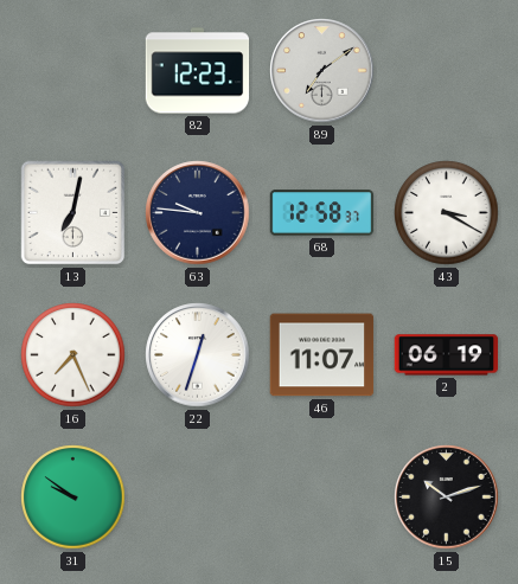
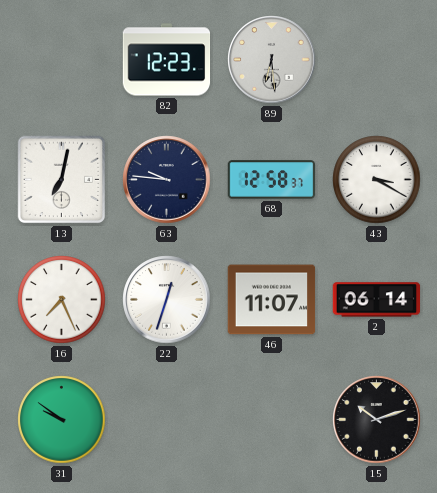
89: 7:09 -> 6:29 (272, 60)
2: 06:19 -> 06:14 (377, 300)
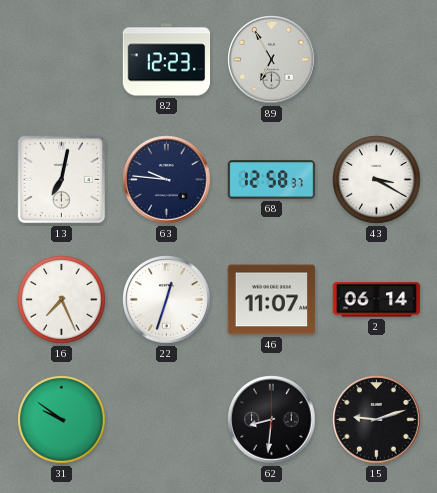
89: 6:29 -> 6:55 (272, 60)
62: none -> 8:31 (272, 420)
15: 10:12 -> 9:12 (377, 420)
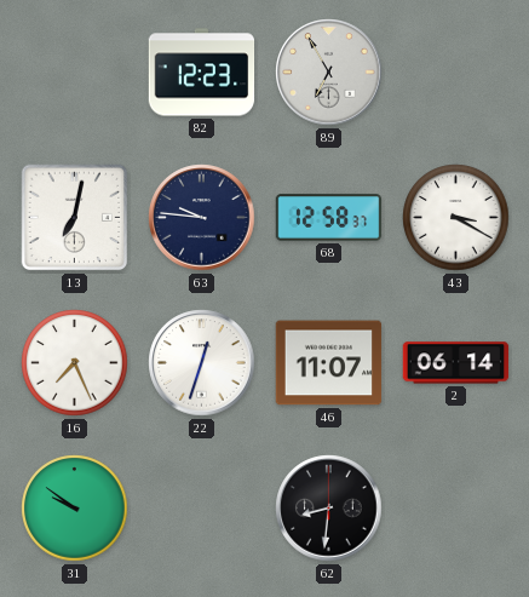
15: 9:12 -> none (377, 420)
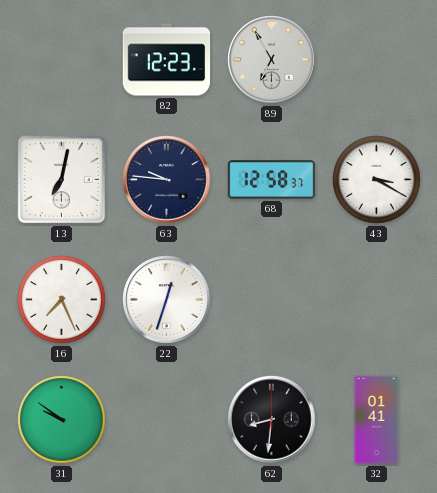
46: 11:07 -> none (329, 363)
2: 06:14 -> none (456, 363)
32: none -> 01:41 (377, 420)
